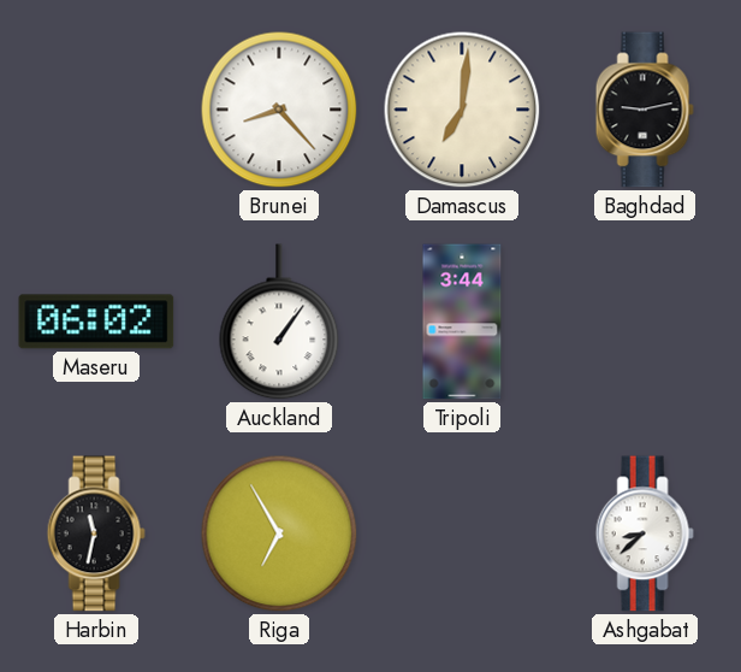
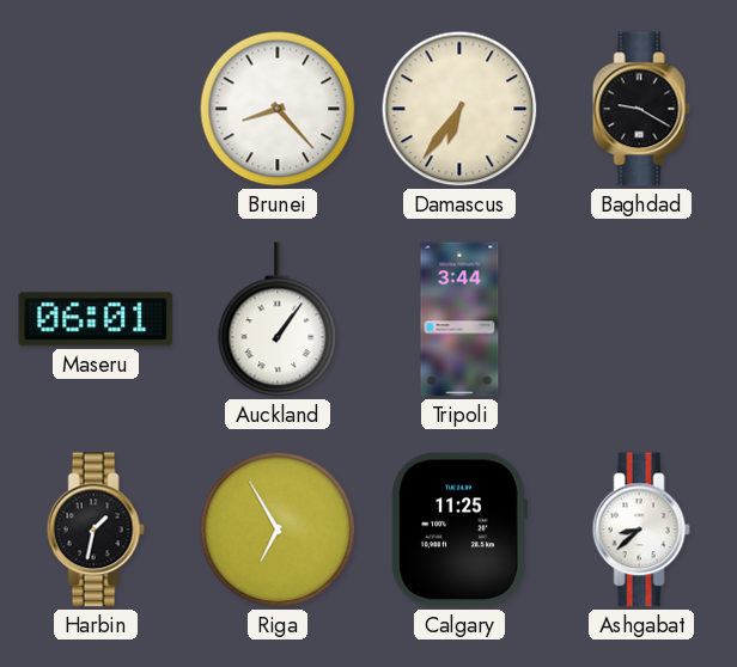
Damascus: 7:01 -> 6:36 (459, 109)
Baghdad: 9:13 -> 9:20 (641, 109)
Maseru: 06:02 -> 06:01 (96, 319)
Harbin: 11:32 -> 1:32 (96, 530)
Calgary: none -> 11:25 (459, 530)
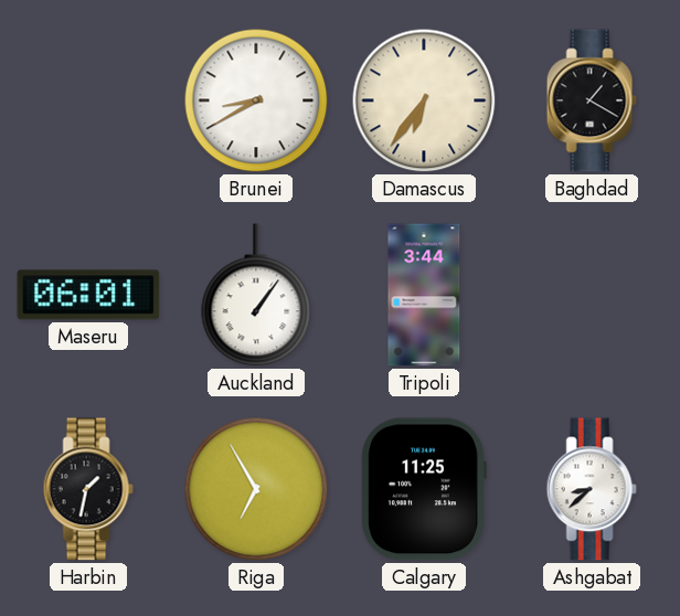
Brunei: 8:23 -> 8:40 (256, 100)
Baghdad: 9:20 -> 1:20 (592, 100)
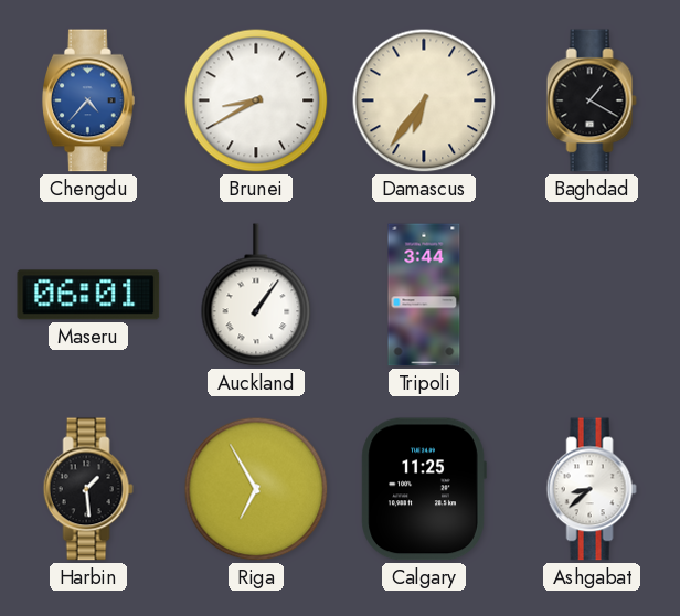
Chengdu: none -> 4:37 (89, 100)
Harbin: 1:32 -> 1:29 (88, 489)
